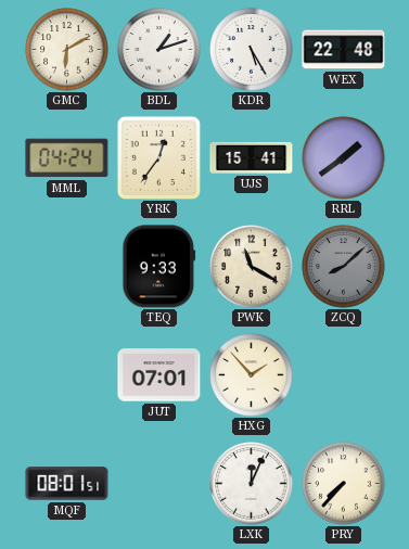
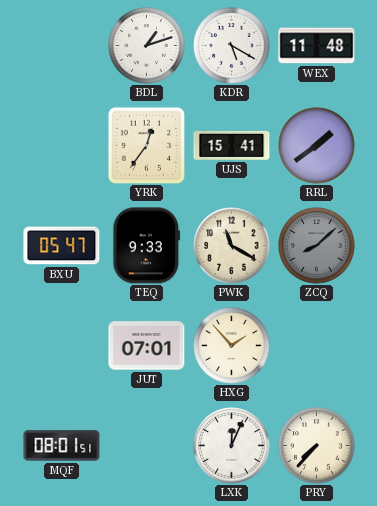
GMC: 6:10 -> none (67, 50)
KDR: 5:25 -> 5:20 (232, 46)
WEX: 22:48 -> 11:48 (317, 46)
MML: 04:24 -> none (67, 158)
BXU: none -> 05:47 (62, 246)
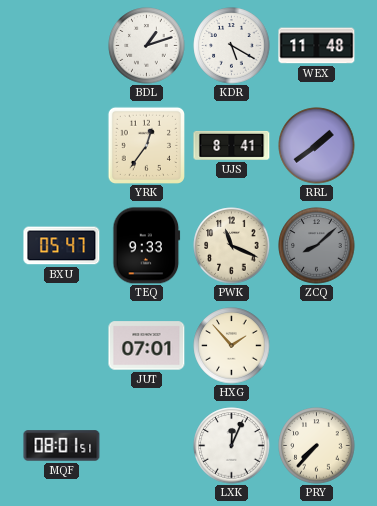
UJS: 15:41 -> 8:41 (232, 145)
PWK: 11:20 -> 11:19 (232, 246)
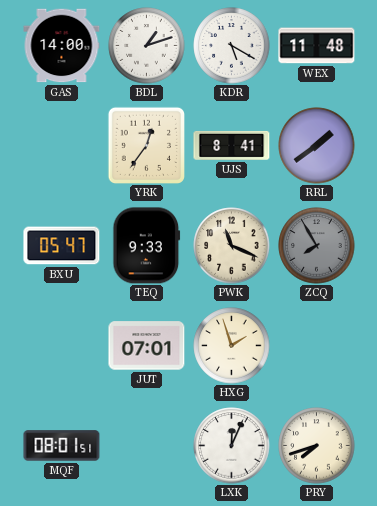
GAS: none -> 14:00 (62, 46)
ZCQ: 8:08 -> 7:55 (317, 246)
HXG: 1:53 -> 1:57 (232, 346)
PRY: 7:37 -> 7:42 (317, 446)
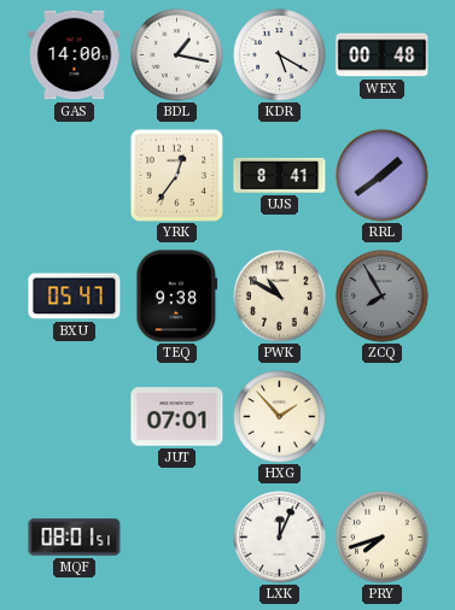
BDL: 1:12 -> 1:17 (177, 55)
WEX: 11:48 -> 00:48 (383, 55)
TEQ: 9:33 -> 9:38 (177, 297)
PWK: 11:19 -> 10:50 (280, 297)
HXG: 1:57 -> 1:53 (280, 417)
